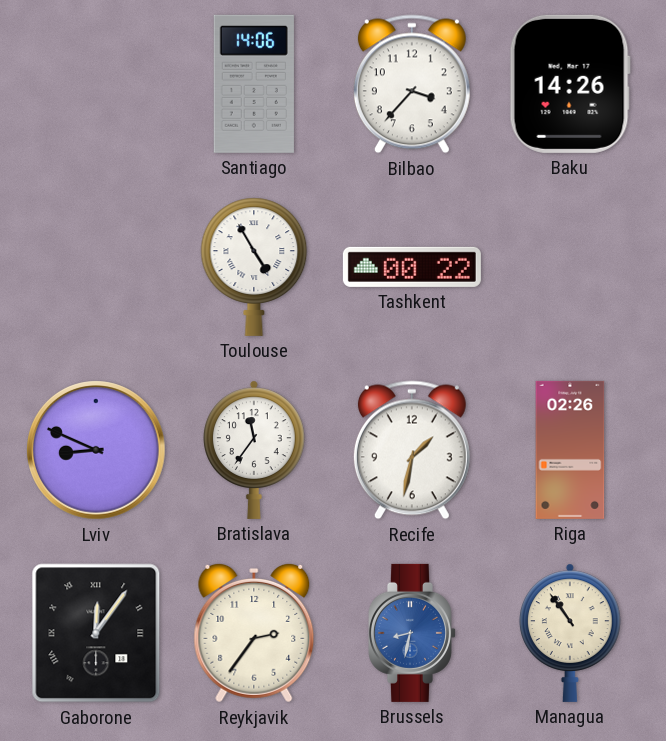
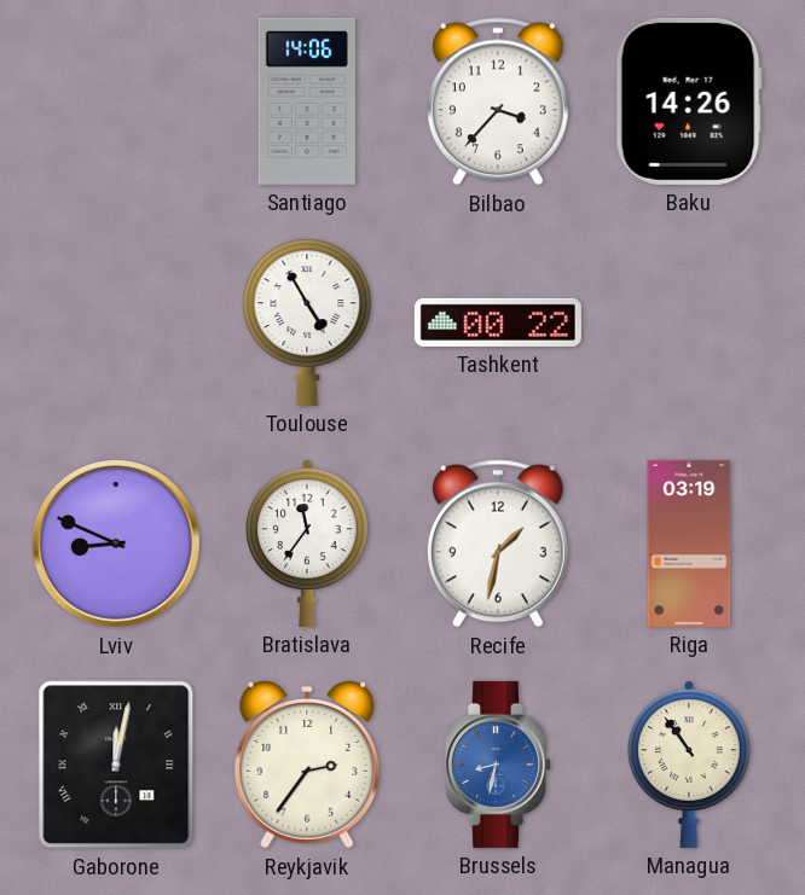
Riga: 02:26 -> 03:19 (689, 544)
Gaborone: 12:06 -> 12:02 (116, 765)
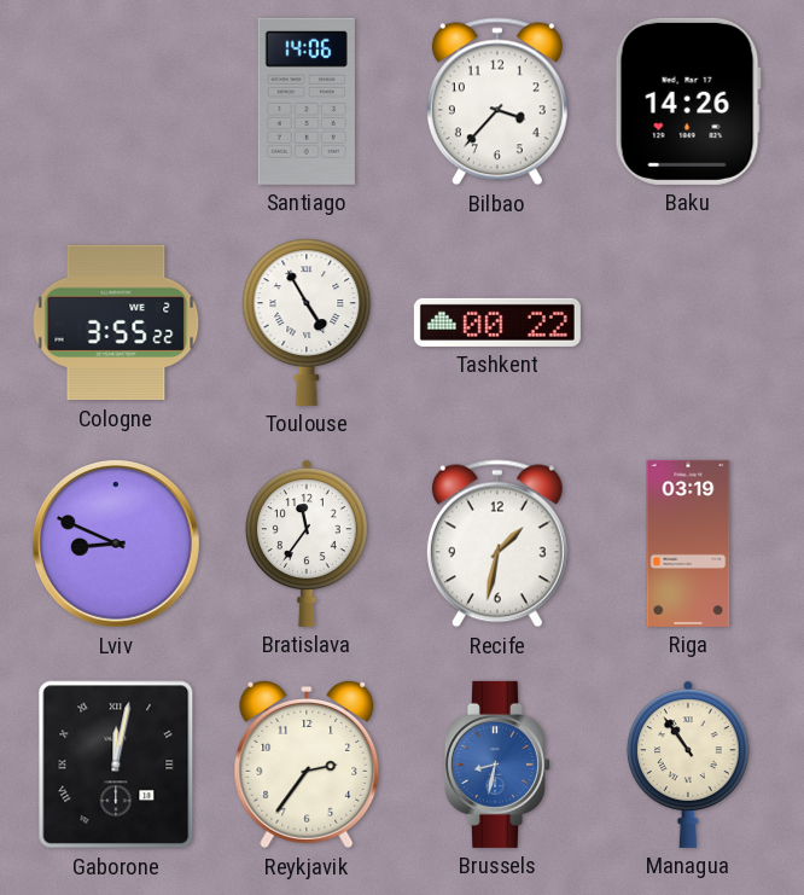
Cologne: none -> 3:55 (116, 322)
